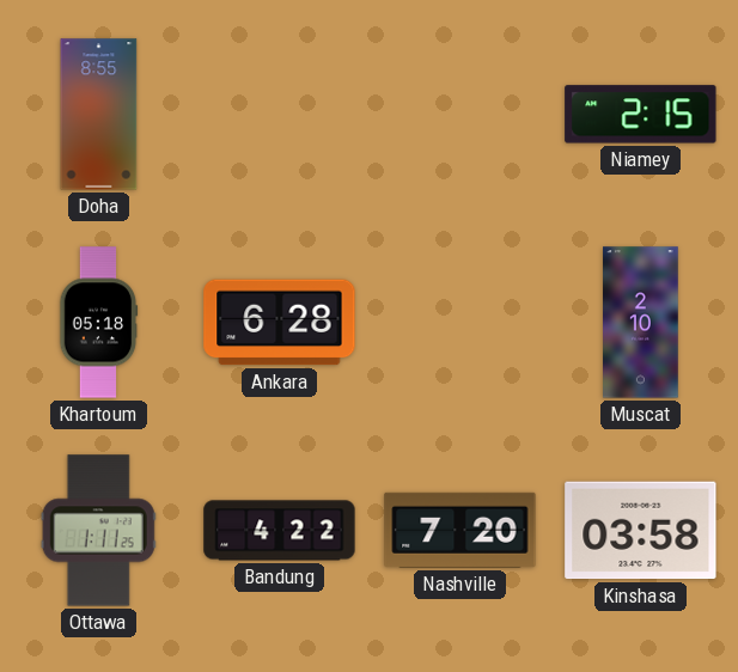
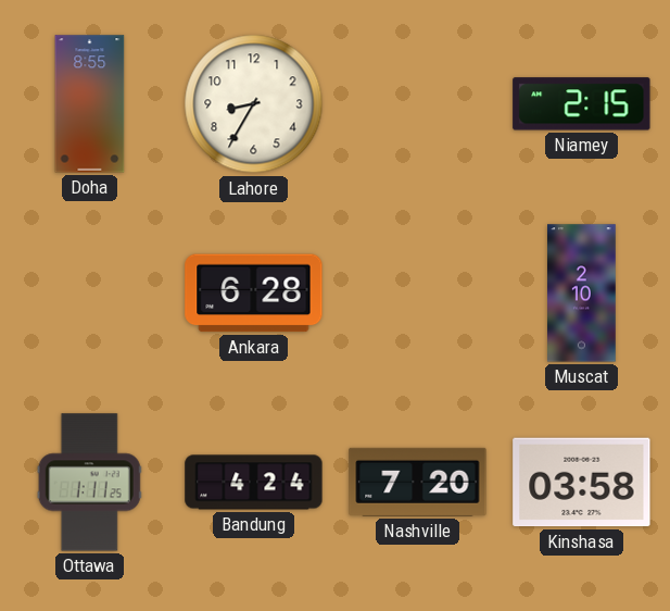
Lahore: none -> 8:35 (254, 104)
Khartoum: 05:18 -> none (99, 323)
Bandung: 4:22 -> 4:24 (254, 483)
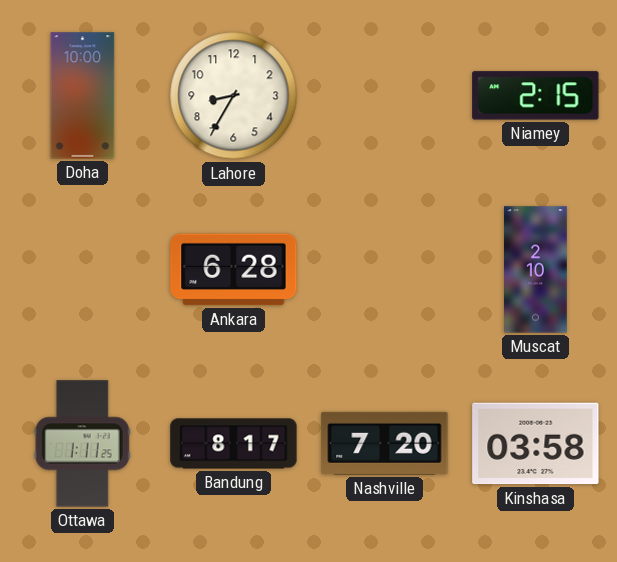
Doha: 8:55 -> 10:00 (83, 96)
Bandung: 4:24 -> 8:17 (234, 444)
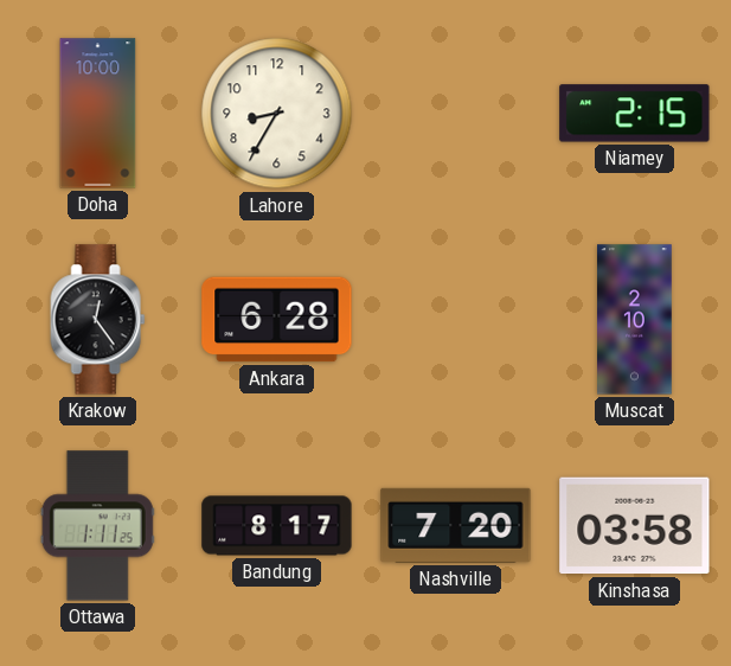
Krakow: none -> 12:24 (98, 320)
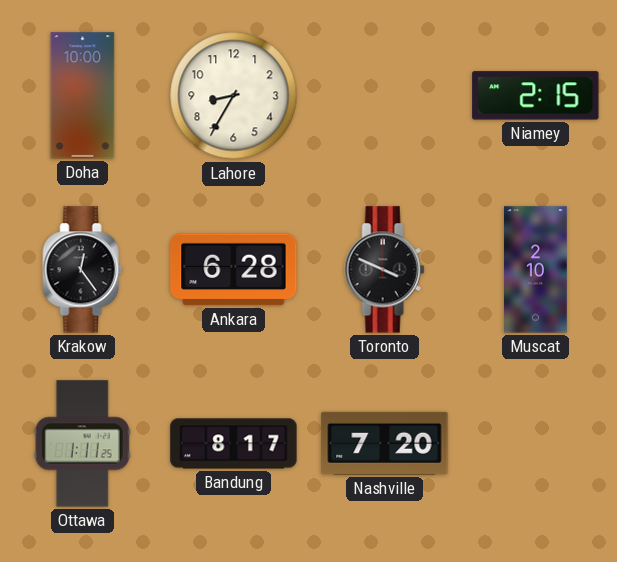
Toronto: none -> 3:49 (385, 270)
Kinshasa: 03:58 -> none (635, 526)
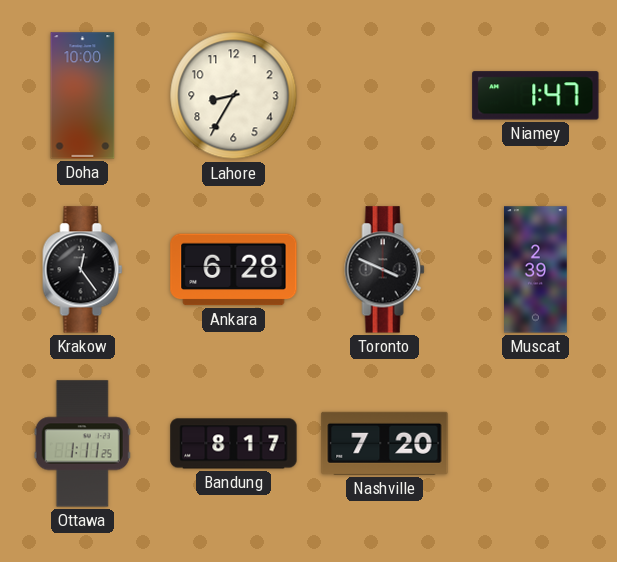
Niamey: 2:15 -> 1:47 (536, 96)
Muscat: 2:10 -> 2:39 (536, 270)
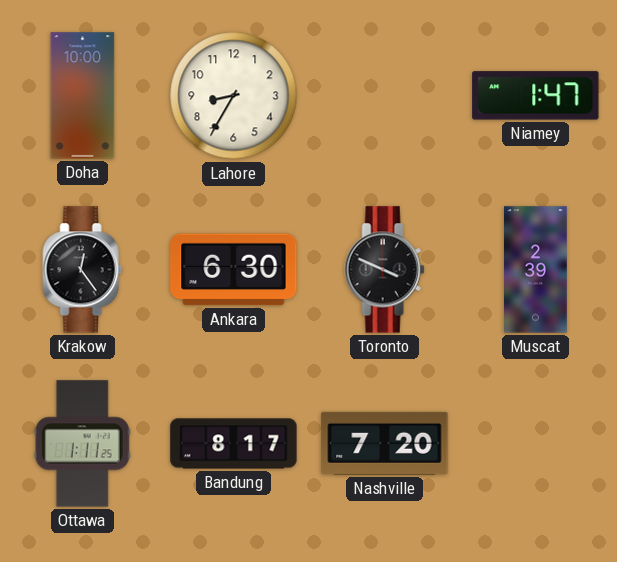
Ankara: 6:28 -> 6:30 (234, 270)
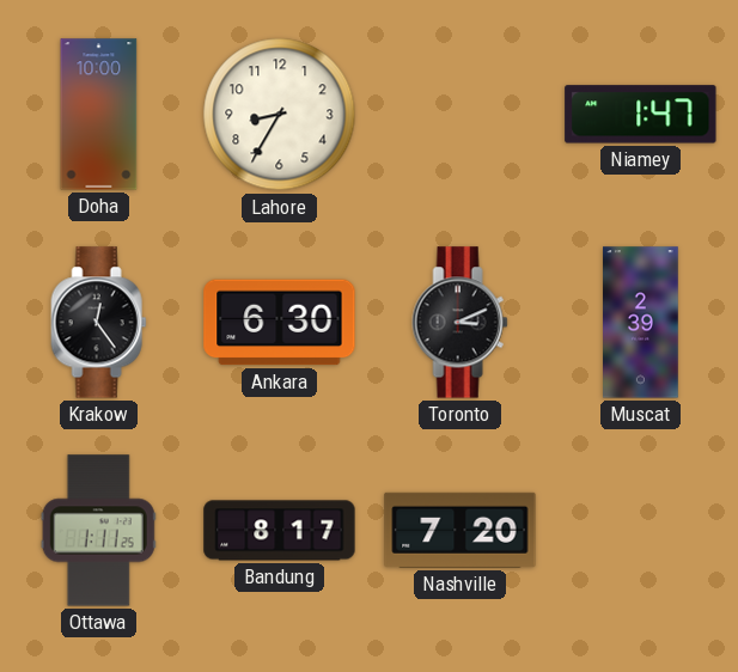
Toronto: 3:49 -> 3:11 (461, 323)
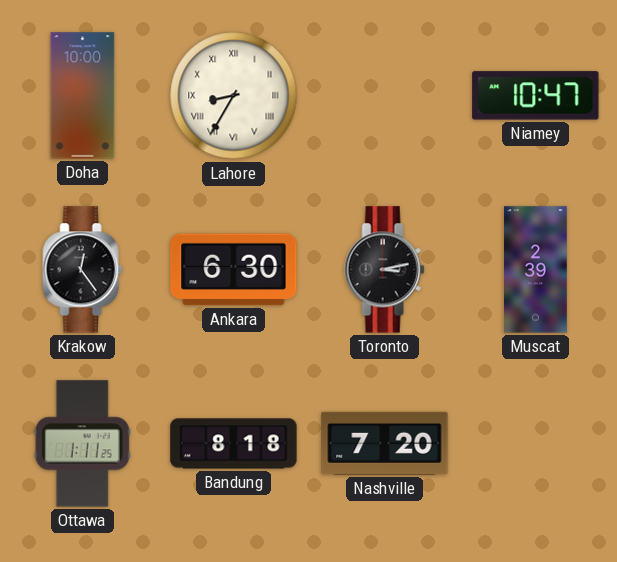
Lahore numerals: Arabic -> Roman (234, 96)
Niamey: 1:47 -> 10:47 (536, 96)
Toronto: 3:11 -> 3:13 (385, 270)
Bandung: 8:17 -> 8:18 (234, 444)
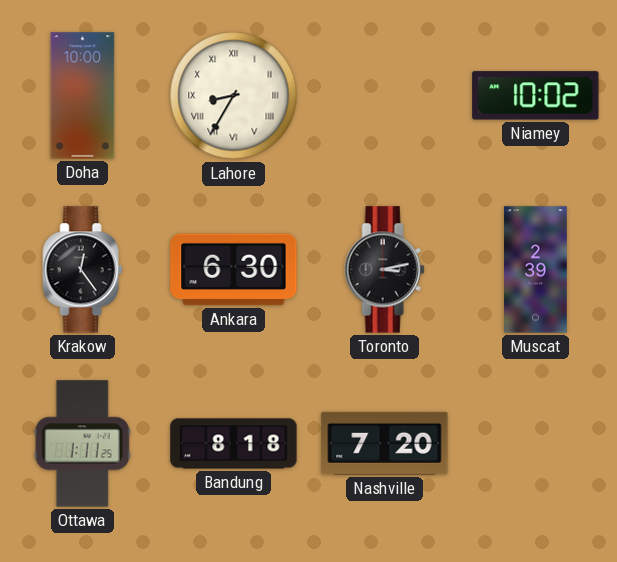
Niamey: 10:47 -> 10:02 (536, 96)
